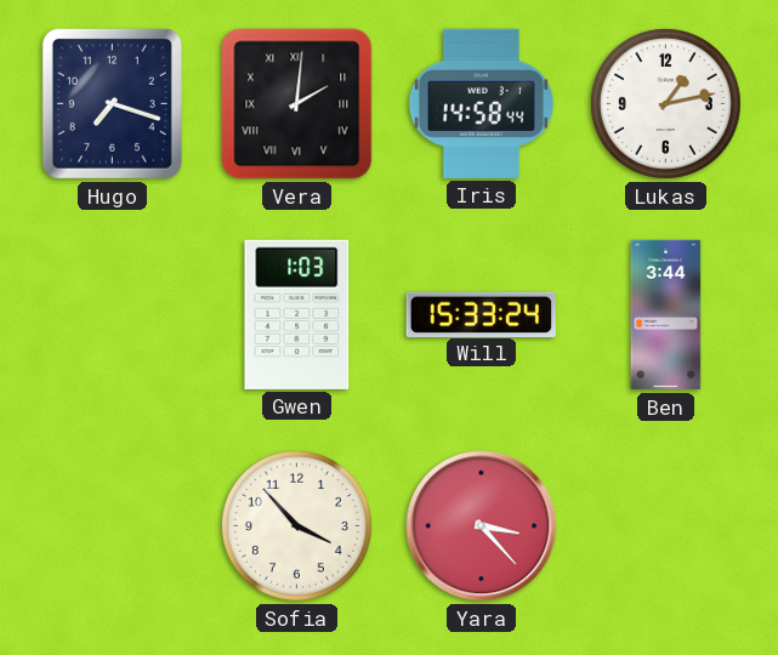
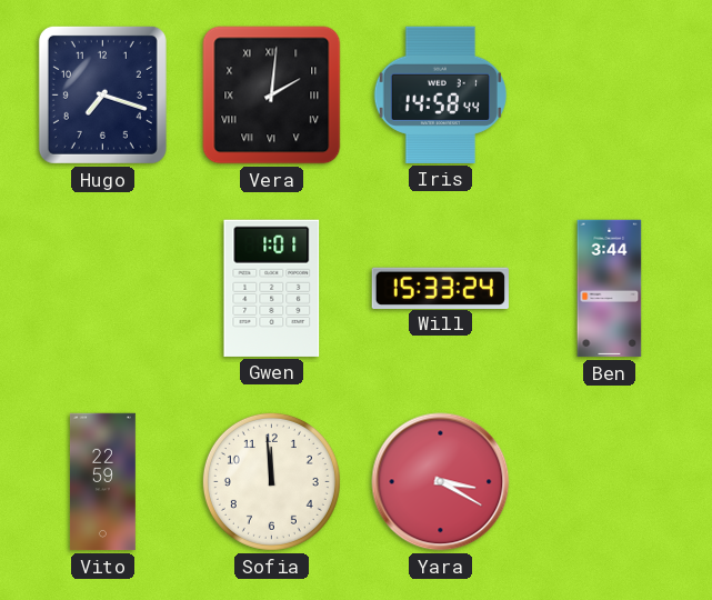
Lukas: 1:13 -> none (665, 103)
Gwen: 1:03 -> 1:01 (272, 288)
Vito: none -> 22:59 (102, 482)
Sofia: 3:53 -> 11:59 (271, 481)
Yara: 3:23 -> 3:20 (441, 482)
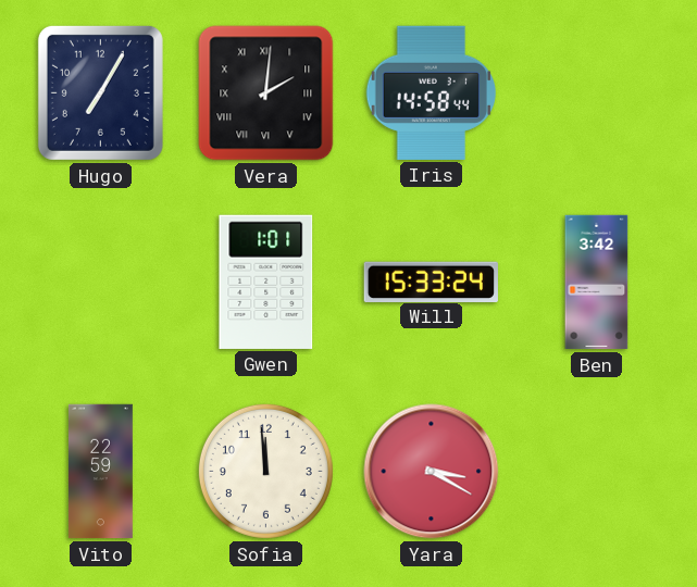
Hugo: 7:18 -> 7:05 (100, 92)
Ben: 3:44 -> 3:42 (597, 283)
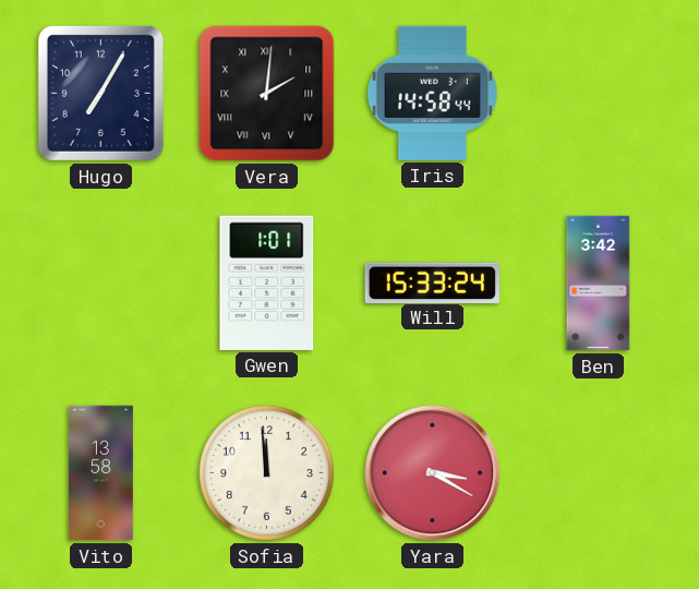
Vito: 22:59 -> 13:58 (100, 473)
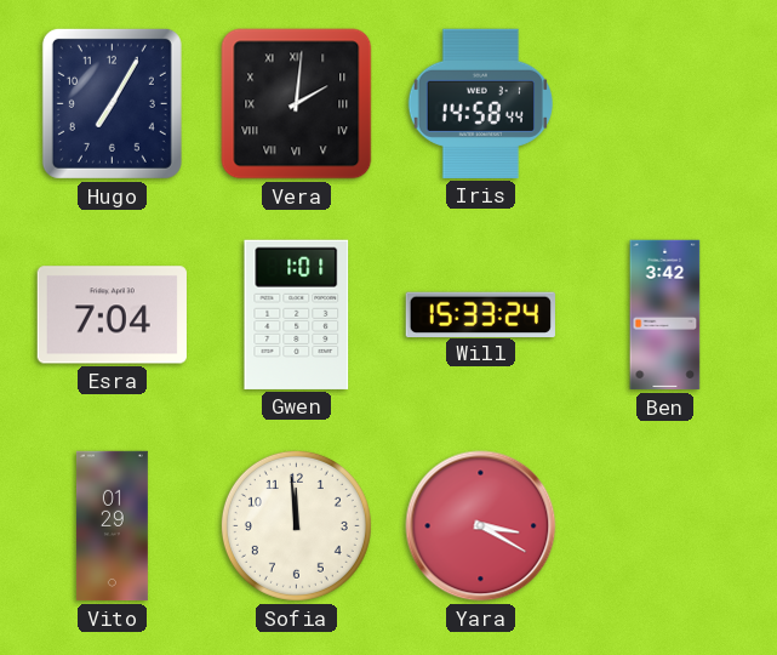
Esra: none -> 7:04 (112, 315)
Vito: 13:58 -> 01:29 (112, 526)
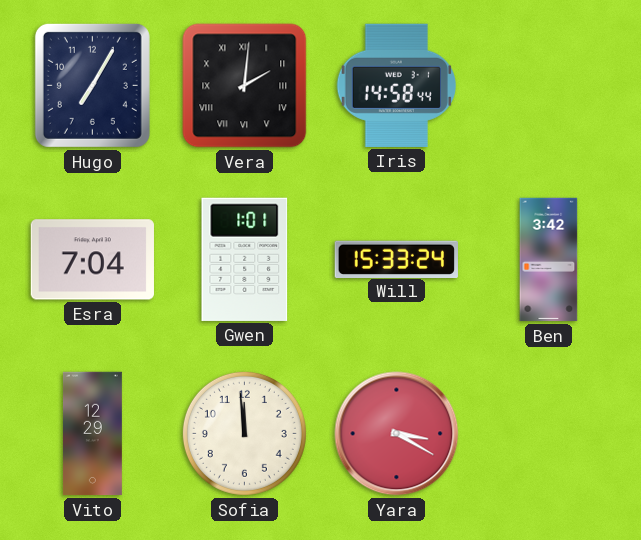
Vito: 01:29 -> 12:29 (92, 434)
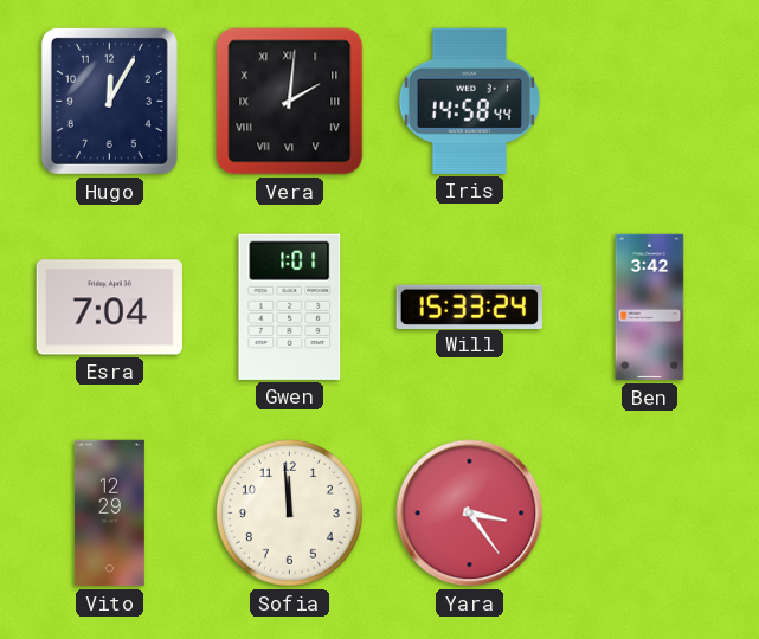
Hugo: 7:05 -> 12:05 (109, 101)
Yara: 3:20 -> 3:24 (470, 514)
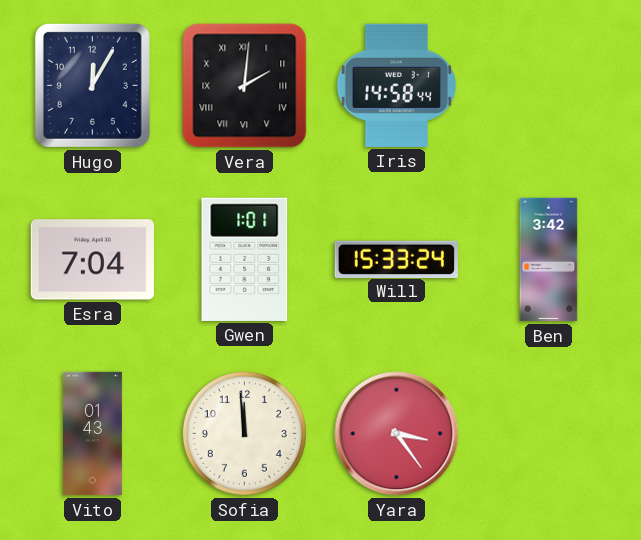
Vito: 12:29 -> 01:43 (92, 434)
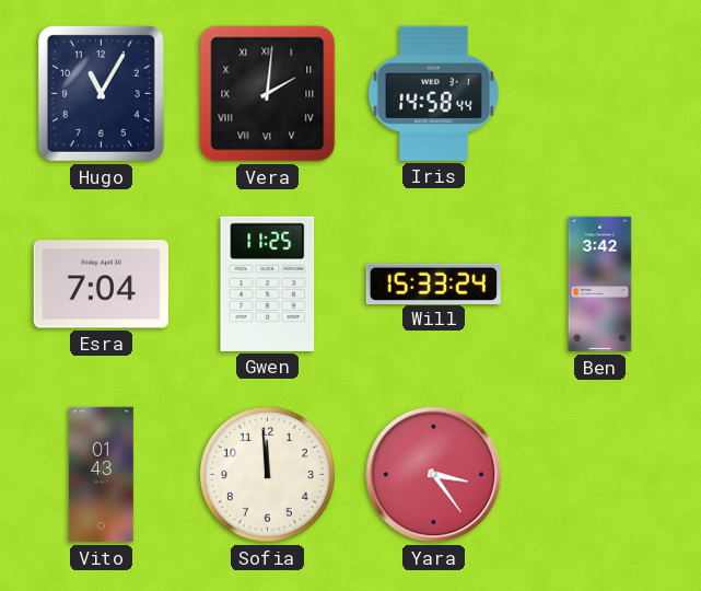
Hugo: 12:05 -> 11:05 (101, 93)
Gwen: 1:01 -> 11:25 (268, 283)
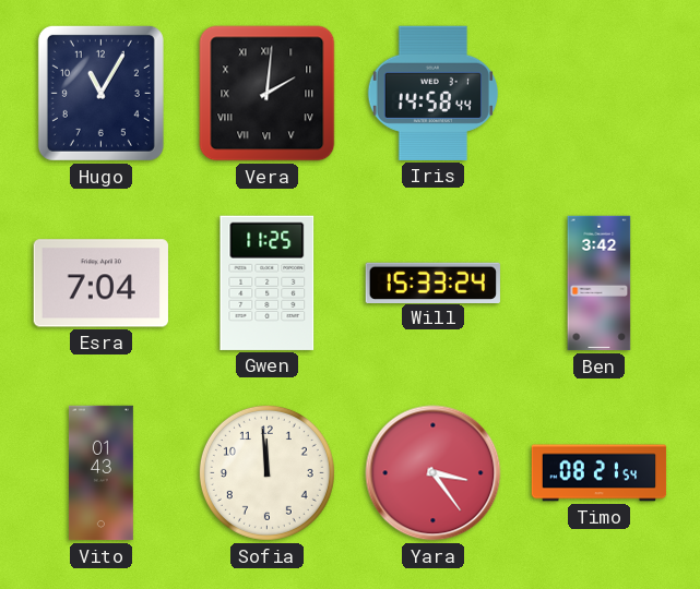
Timo: none -> 08:21 (600, 473)
